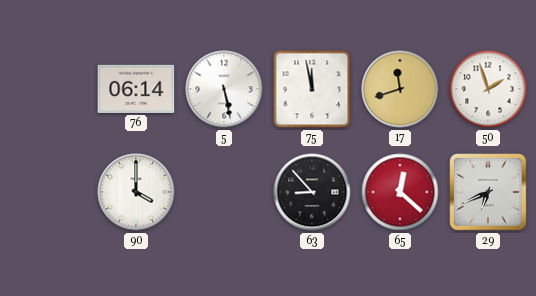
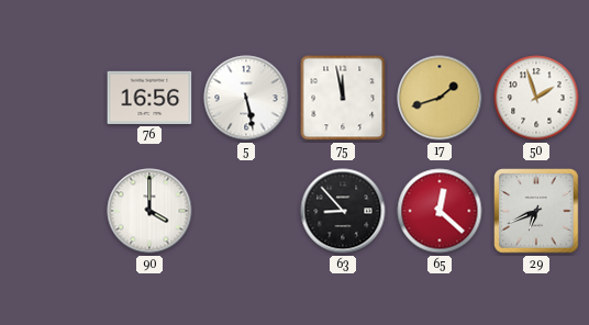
76: 06:14 -> 16:56 (149, 98)
17: 11:42 -> 1:42 (440, 98)
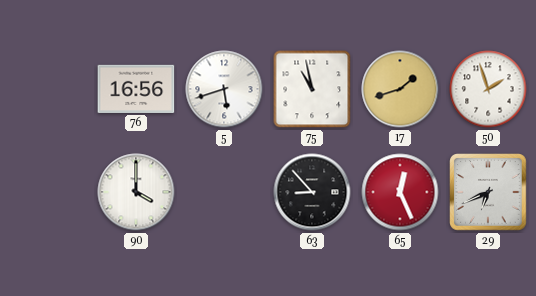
5: 5:28 -> 5:42 (224, 89)
75: 11:58 -> 10:58 (312, 89)
65: 12:22 -> 12:26 (400, 192)
